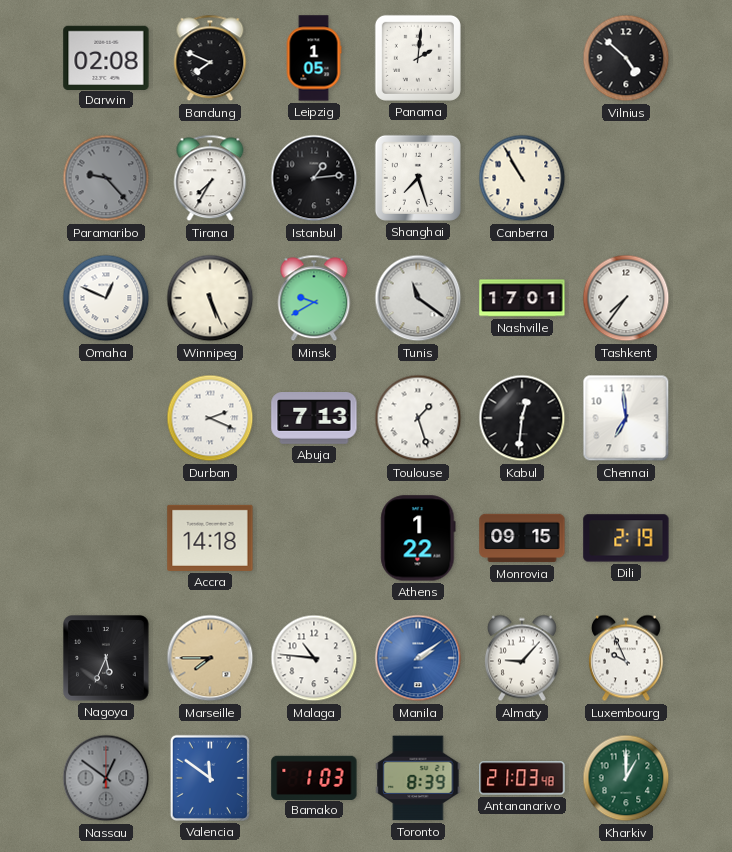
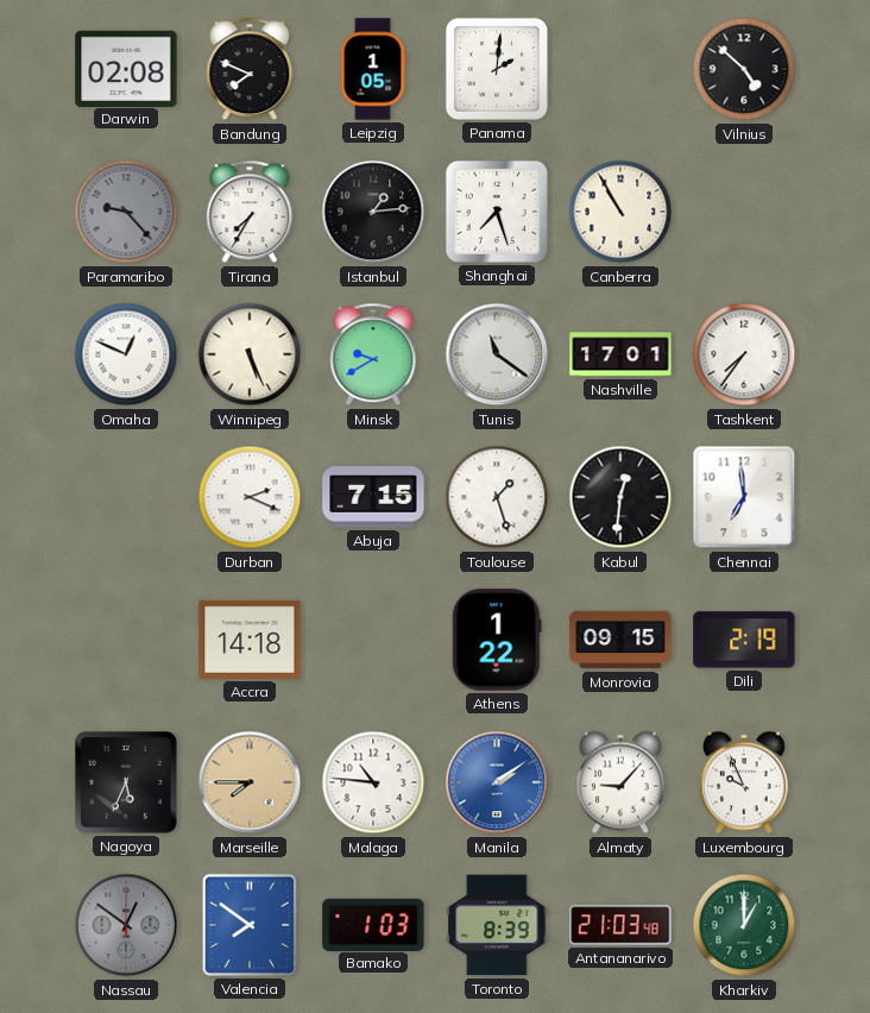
Abuja: 7:13 -> 7:15 (373, 498)
Valencia: 11:51 -> 7:51 (250, 925)
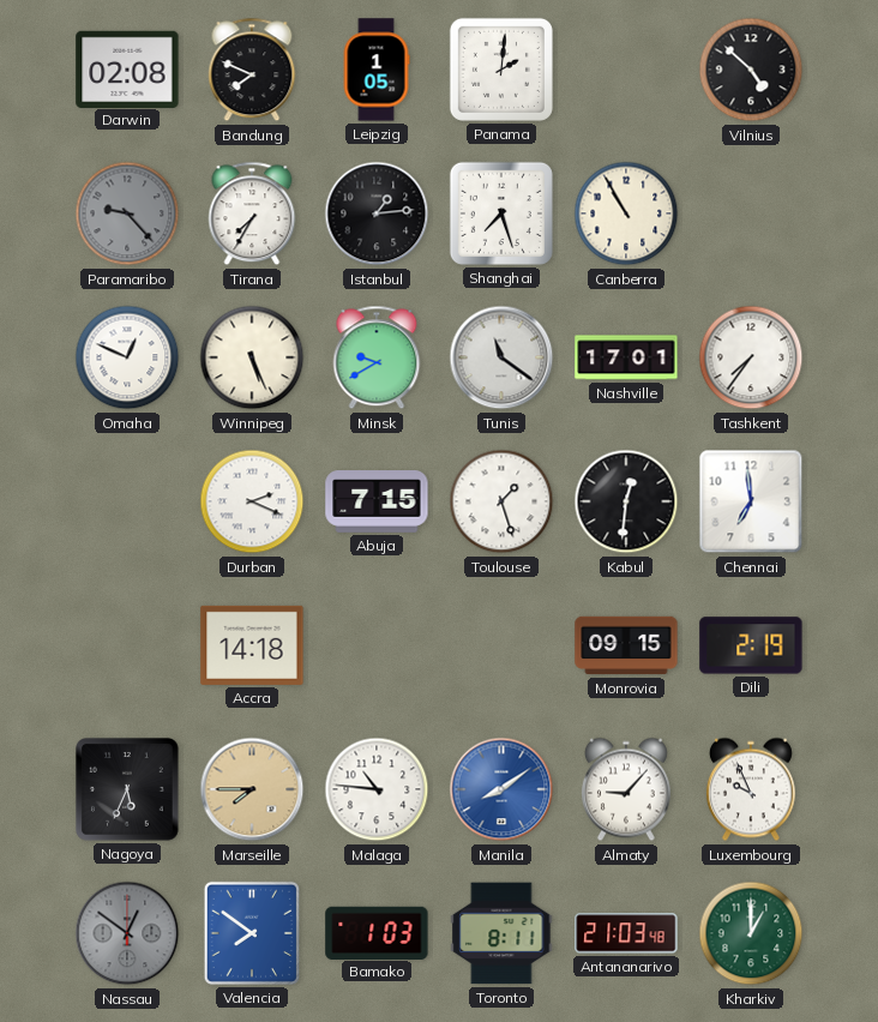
Athens: 1:22 -> none (497, 640)
Manila: 2:09 -> 8:09 (501, 789)
Toronto: 8:39 -> 8:11 (501, 933)
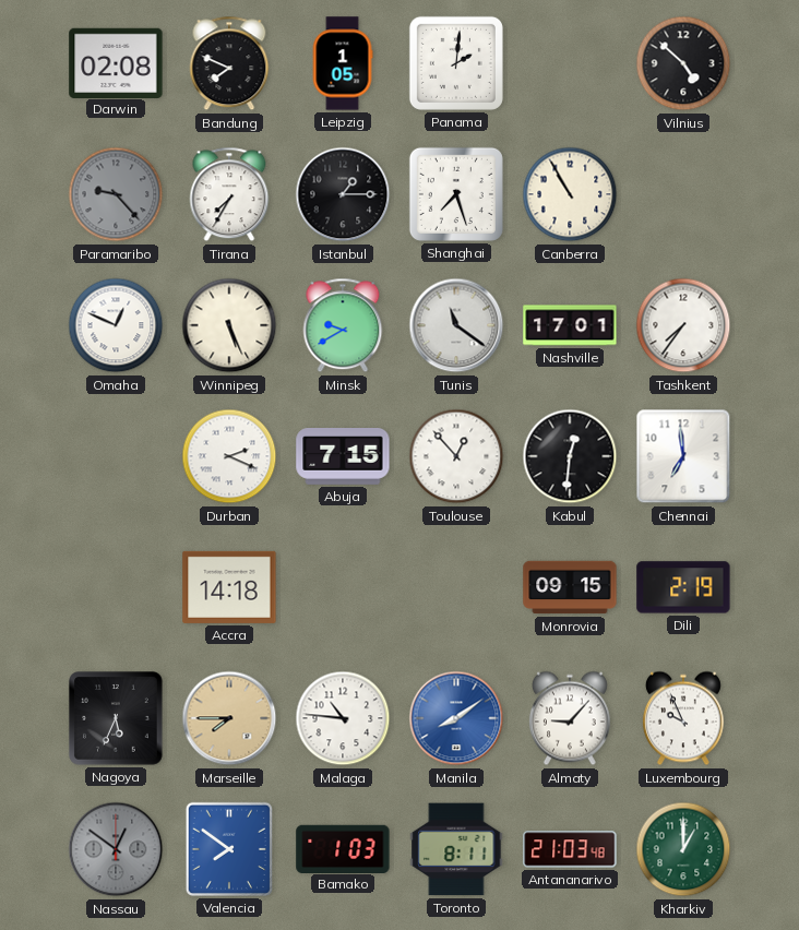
Istanbul: 1:14 -> 1:15 (343, 194)
Toulouse: 1:27 -> 12:53 (456, 456)
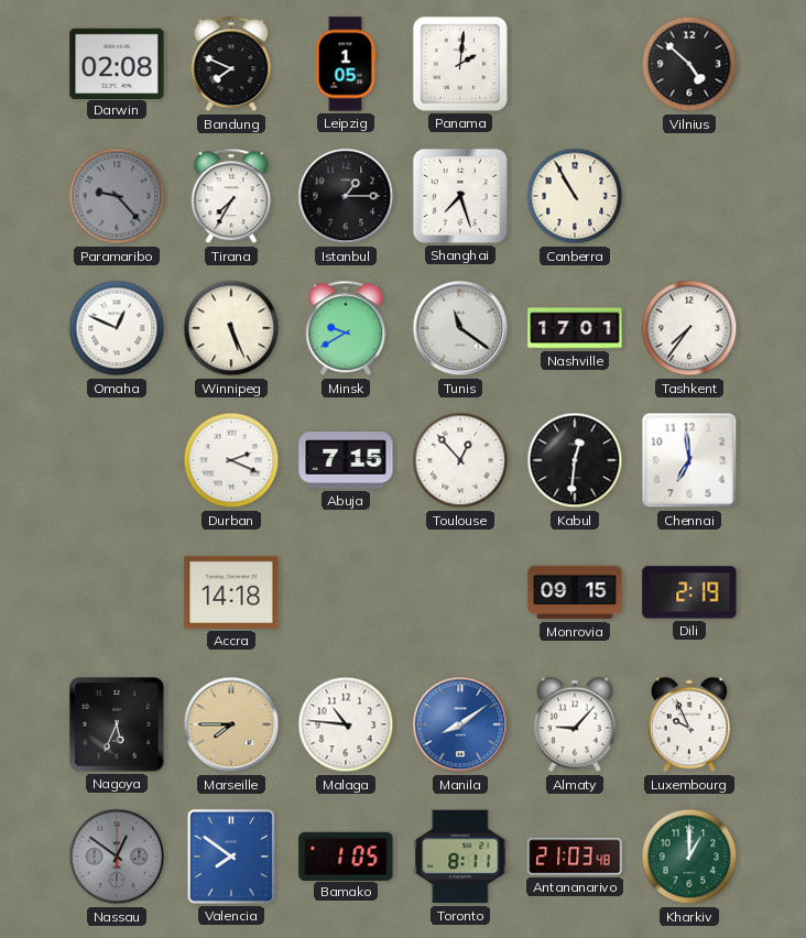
Bamako: 1:03 -> 1:05 (346, 855)
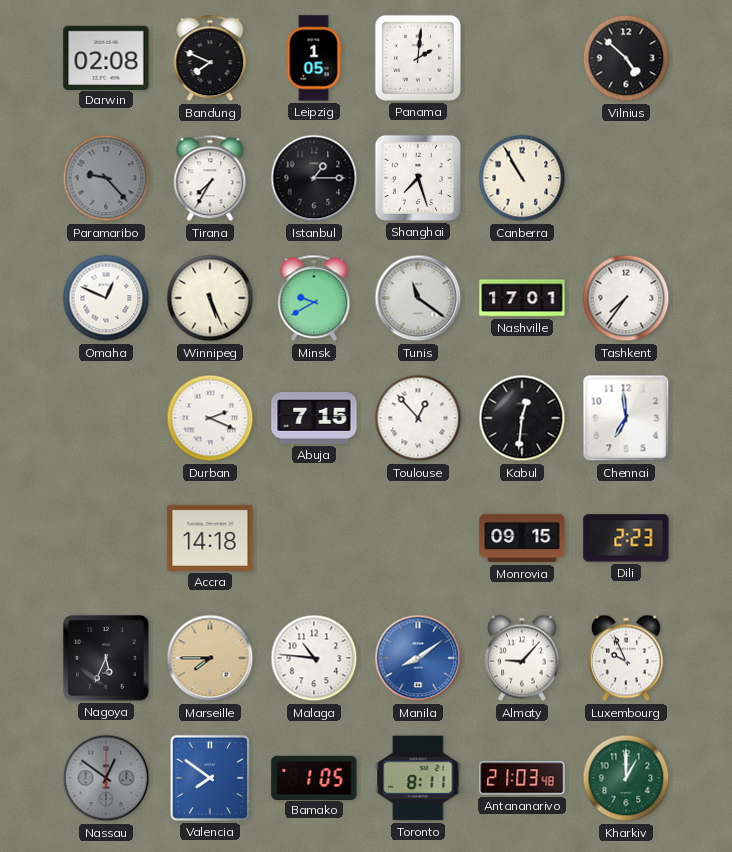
Dili: 2:19 -> 2:23 (626, 538)
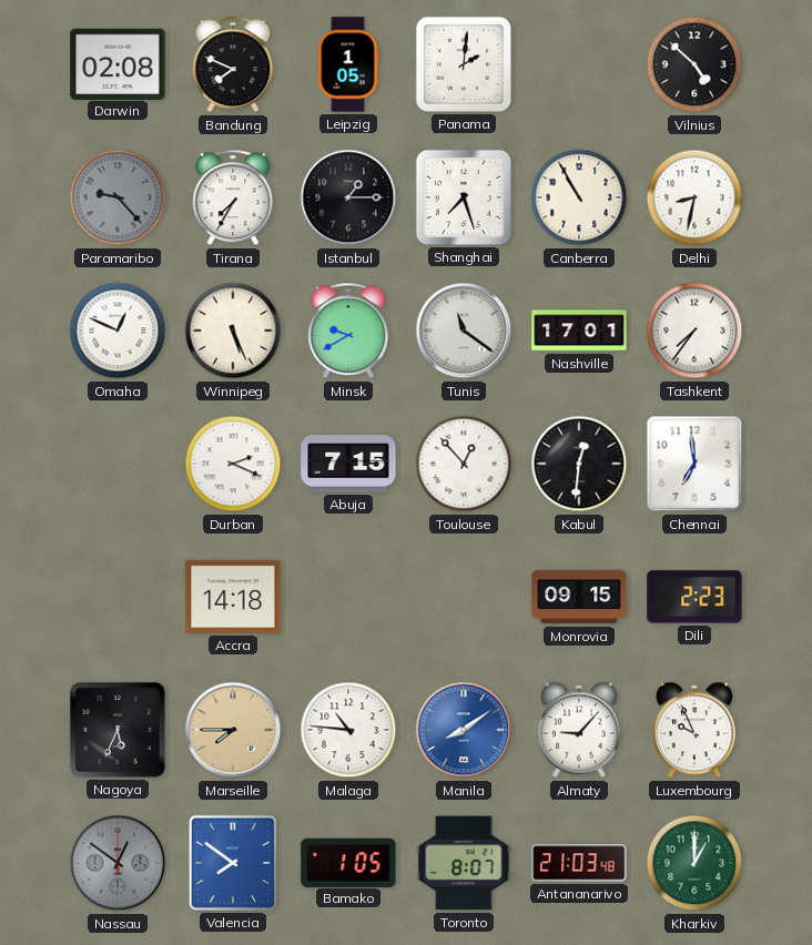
Delhi: none -> 8:32 (694, 197)
Toronto: 8:11 -> 8:07 (464, 863)
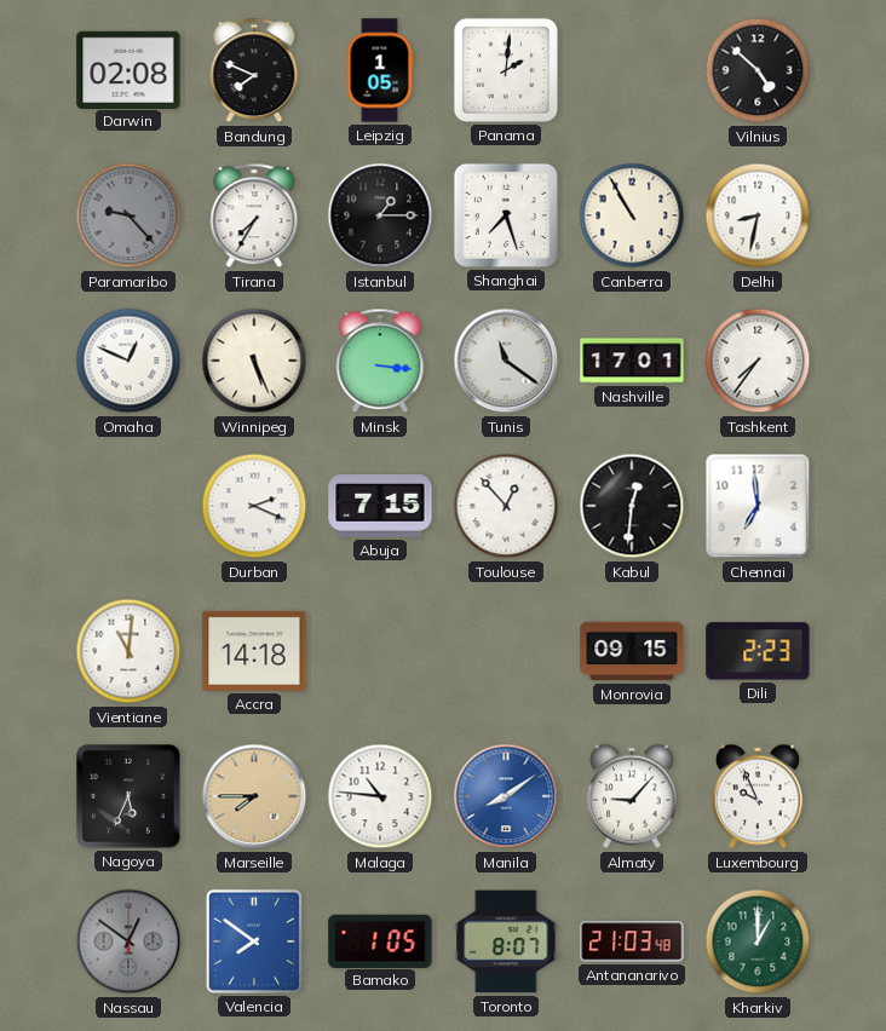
Minsk: 9:40 -> 3:16 (380, 361)
Vientiane: none -> 11:01 (128, 651)
